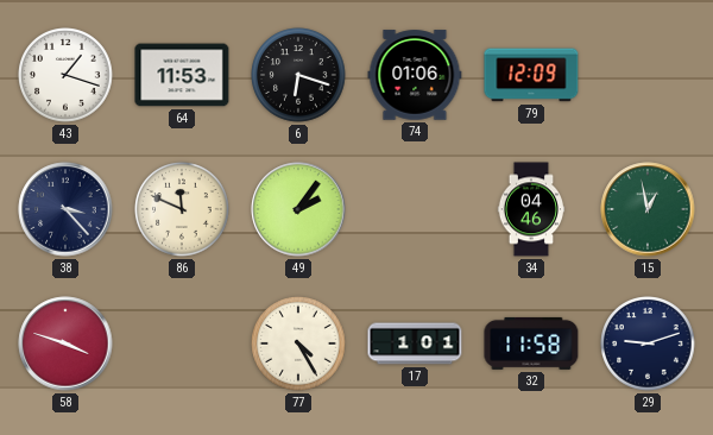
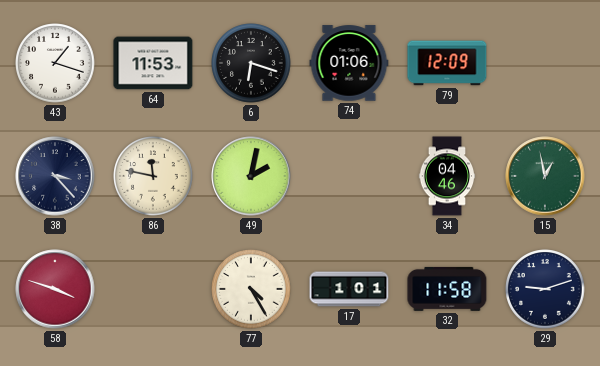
86: 11:49 -> 11:47 (153, 176)
49: 2:06 -> 2:02 (251, 176)
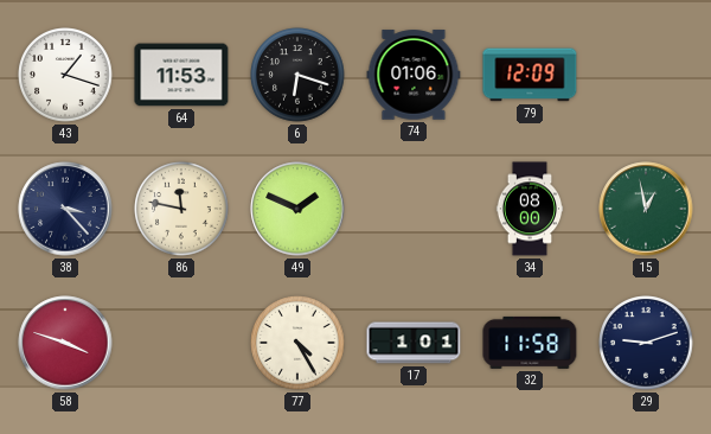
49: 2:02 -> 1:49 (297, 209)
34: 04:46 -> 08:00 (530, 209)
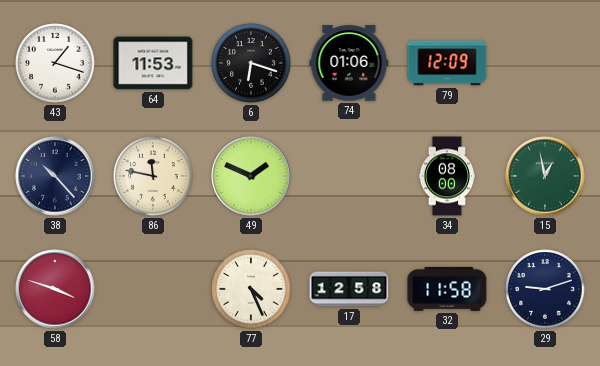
38: 3:23 -> 10:23 (55, 176)
77: 4:25 -> 4:26 (251, 289)
17: 1:01 -> 12:58 (349, 289)
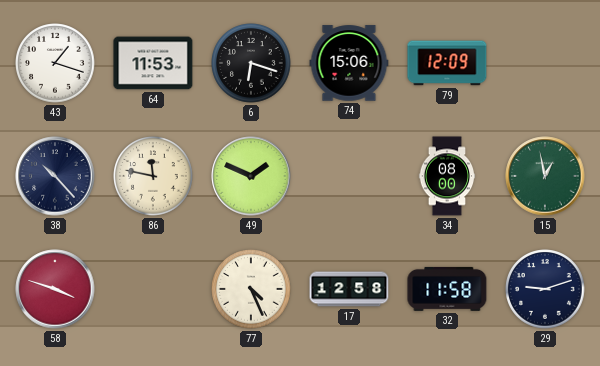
74: 01:06 -> 15:06 (349, 63)
